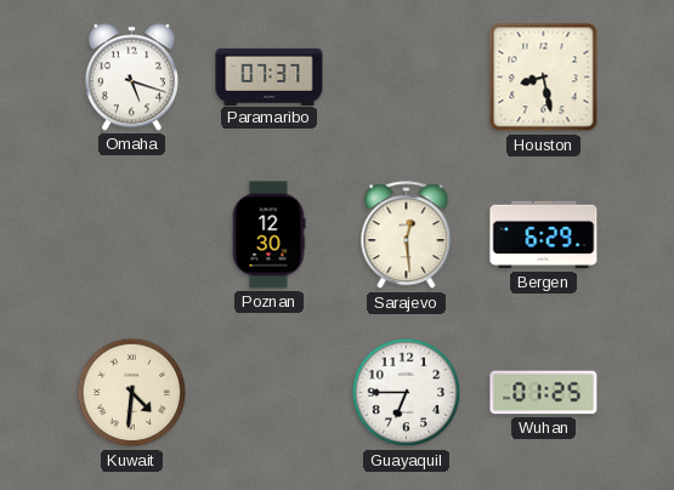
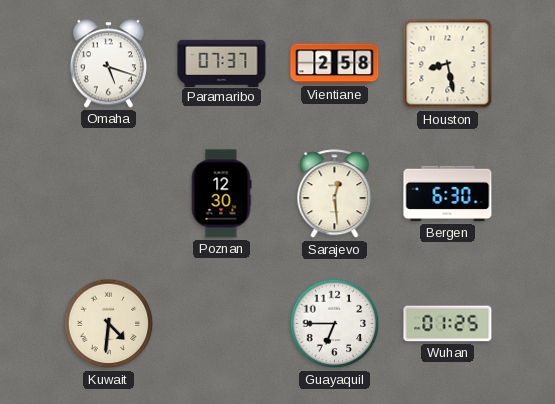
Vientiane: none -> 2:58 (335, 64)
Bergen: 6:29 -> 6:30 (448, 194)
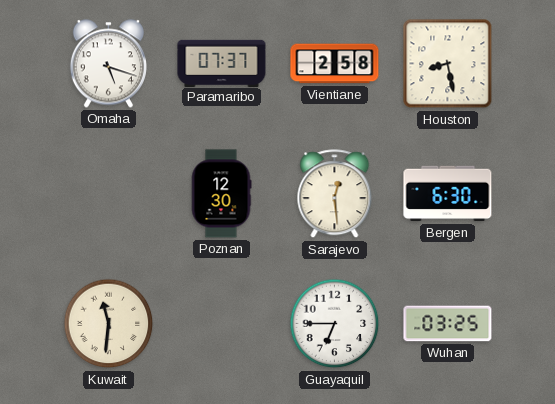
Kuwait: 4:31 -> 11:31 (109, 324)
Wuhan: 01:25 -> 03:25 (448, 324)
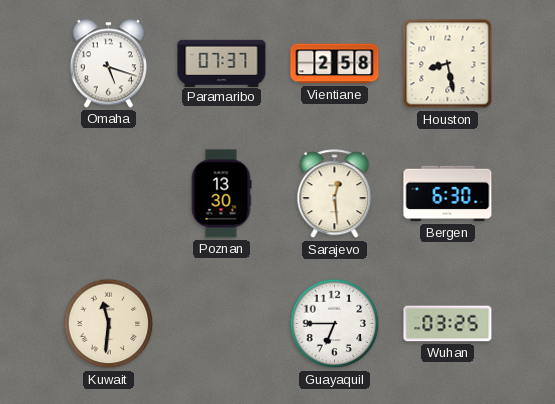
Poznan: 12:30 -> 13:30 (221, 194)
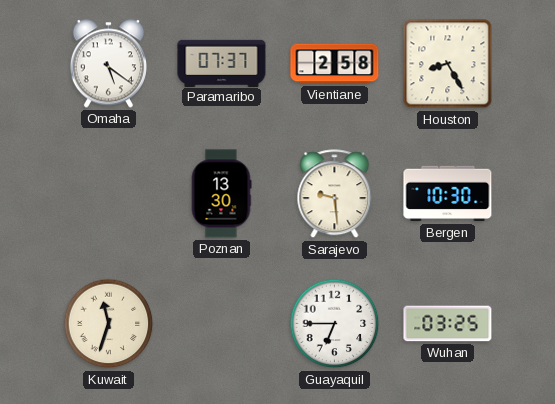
Omaha: 5:18 -> 5:21 (108, 64)
Houston: 8:28 -> 8:25 (448, 64)
Sarajevo: 12:29 -> 9:29 (335, 194)
Bergen: 6:30 -> 10:30 (448, 194)
Kuwait: 11:31 -> 11:33 (109, 324)
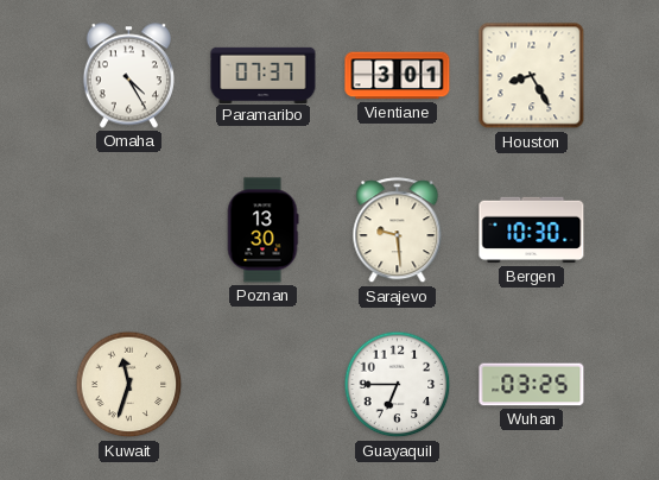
Omaha: 5:21 -> 4:25 (128, 76)
Vientiane: 2:58 -> 3:01 (398, 76)
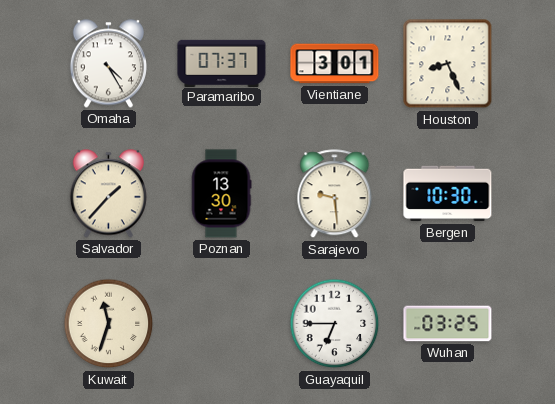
Houston: 8:25 -> 8:26 (448, 64)
Salvador: none -> 1:37 (108, 194)
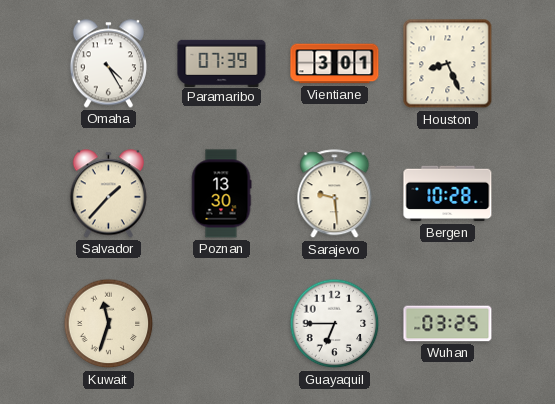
Paramaribo: 07:37 -> 07:39 (222, 63)
Bergen: 10:30 -> 10:28 (448, 194)
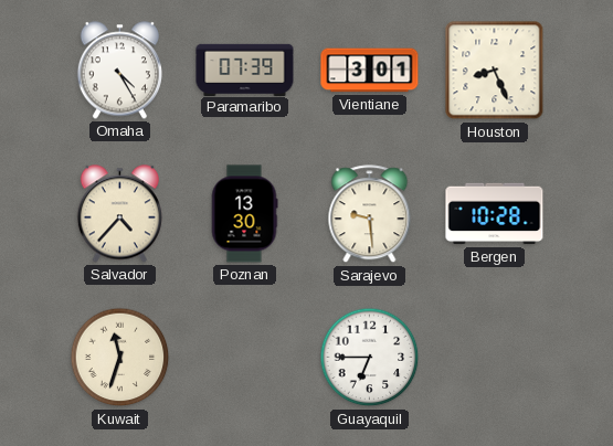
Salvador: 1:37 -> 4:37 (119, 214)
Wuhan: 03:25 -> none (448, 324)
